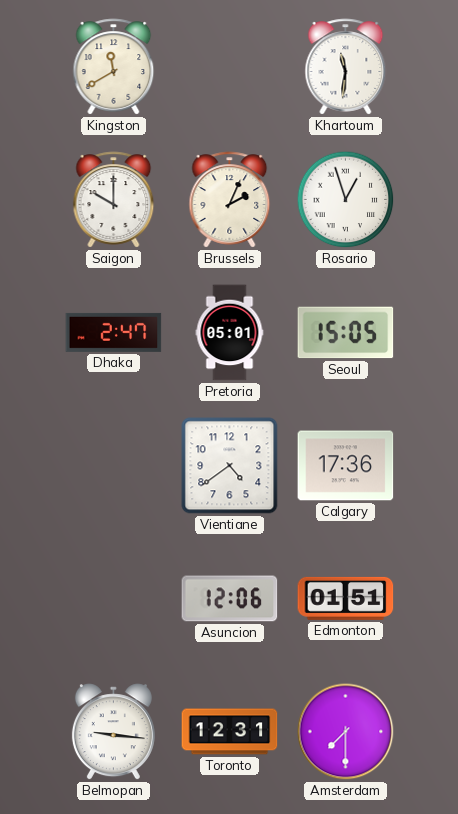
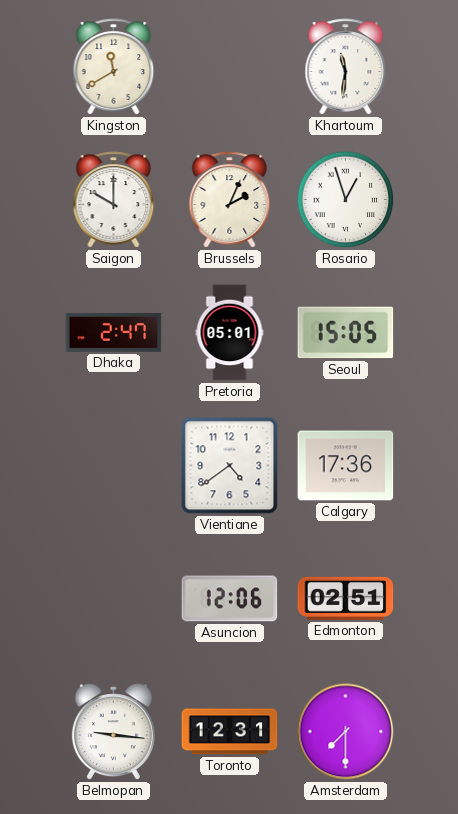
Edmonton: 01:51 -> 02:51 (346, 598)
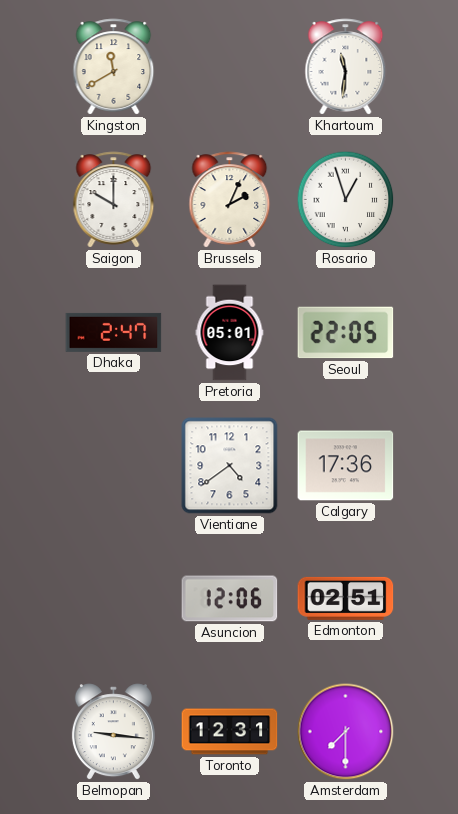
Seoul: 15:05 -> 22:05 (346, 333)
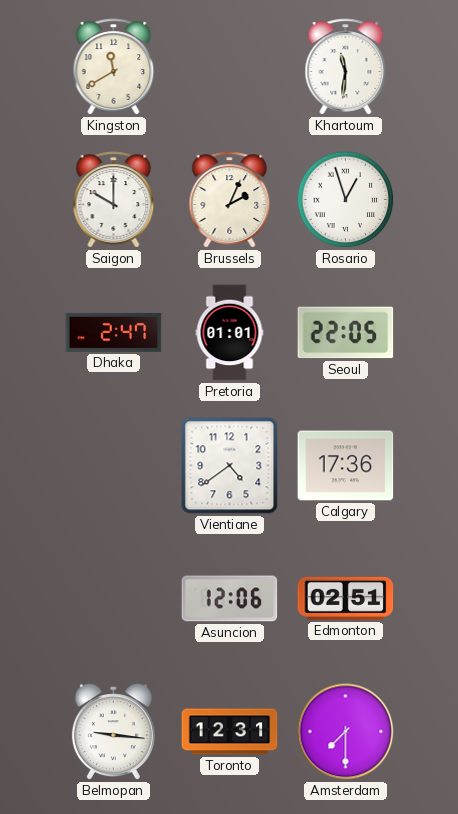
Pretoria: 05:01 -> 01:01 (230, 333)
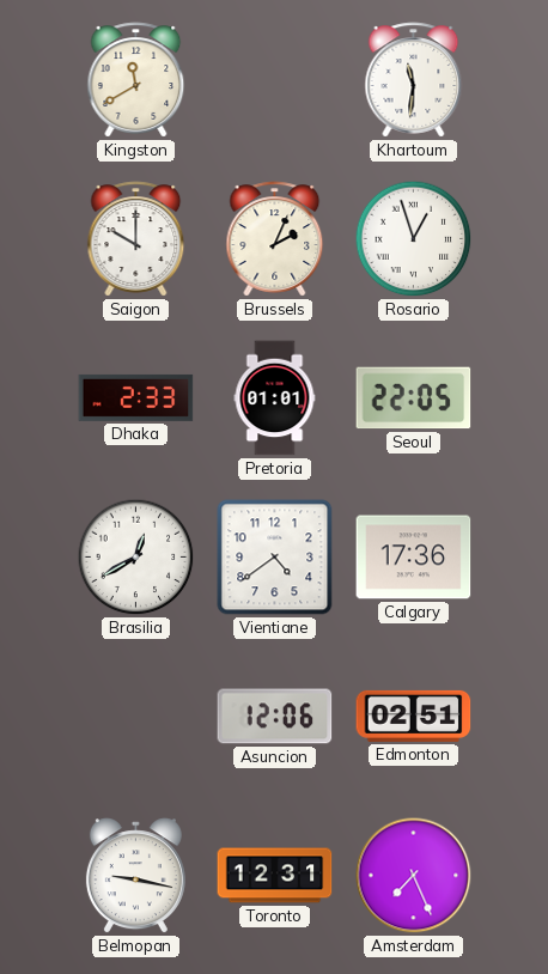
Dhaka: 2:47 -> 2:33 (136, 397)
Brasilia: none -> 12:40 (136, 558)
Belmopan: 9:16 -> 9:17 (135, 876)
Amsterdam: 7:30 -> 7:26 (414, 876)
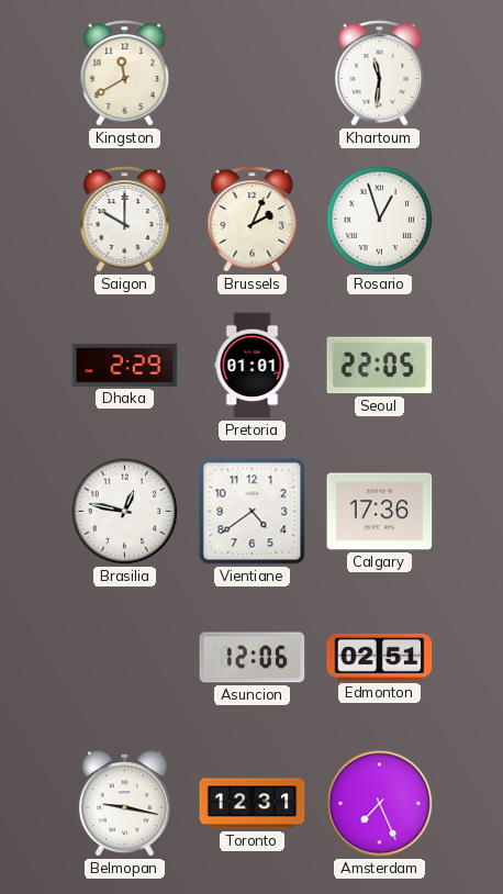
Dhaka: 2:33 -> 2:29 (125, 365)
Brasilia: 12:40 -> 12:47 (125, 512)
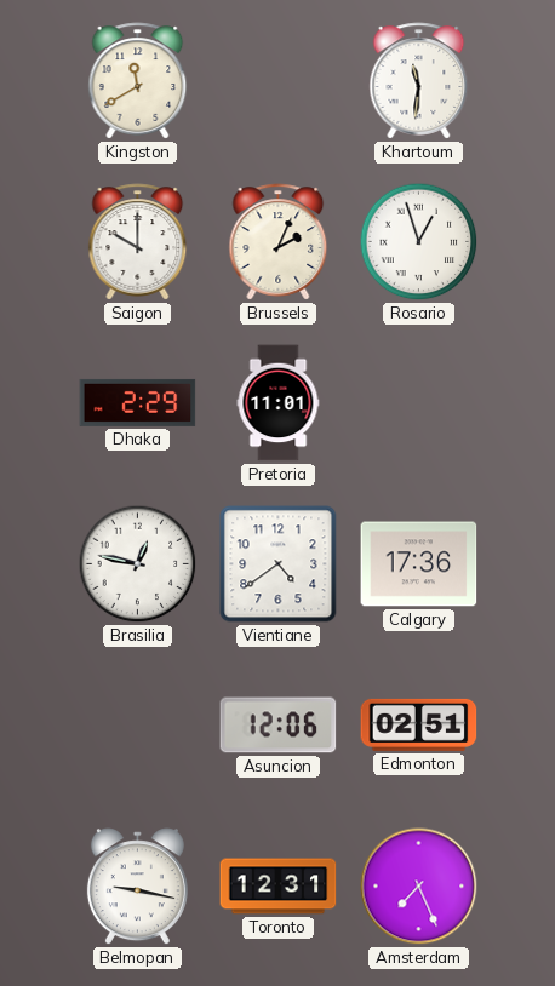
Pretoria: 01:01 -> 11:01 (279, 403)
Seoul: 22:05 -> none (380, 366)
